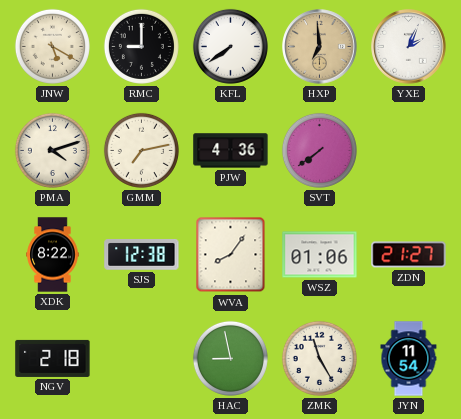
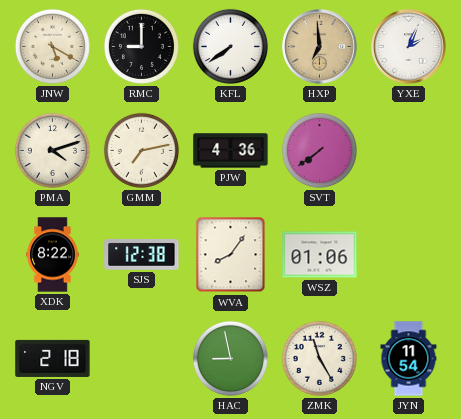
ZDN: 21:27 -> none (409, 255)
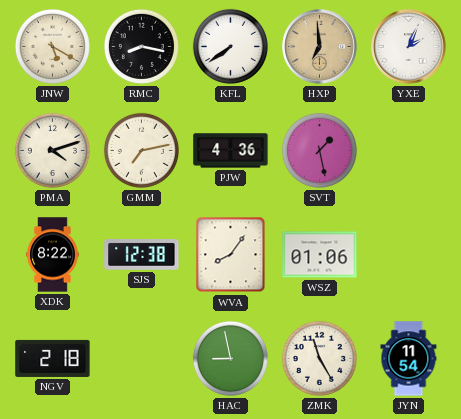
RMC: 9:00 -> 8:17 (141, 46)
SVT: 7:39 -> 1:28 (319, 150)
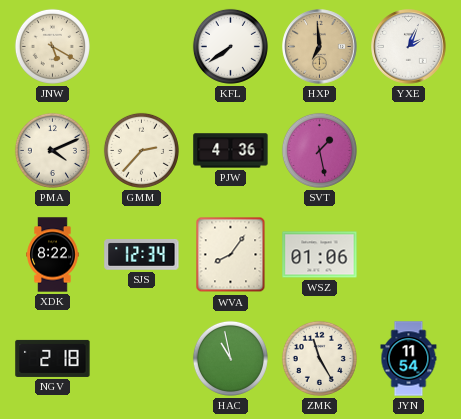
RMC: 8:17 -> none (141, 46)
PMA: 4:12 -> 4:11 (52, 150)
GMM: 7:13 -> 2:37 (141, 150)
SJS: 12:38 -> 12:34 (142, 255)
HAC: 8:58 -> 10:58 (230, 358)
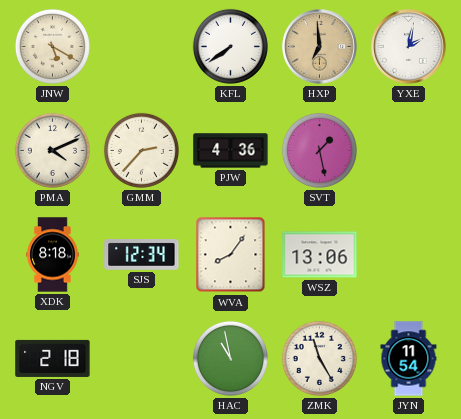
YXE: 2:04 -> 2:02 (409, 47)
XDK: 8:22 -> 8:18 (53, 255)
WSZ: 01:06 -> 13:06 (320, 255)
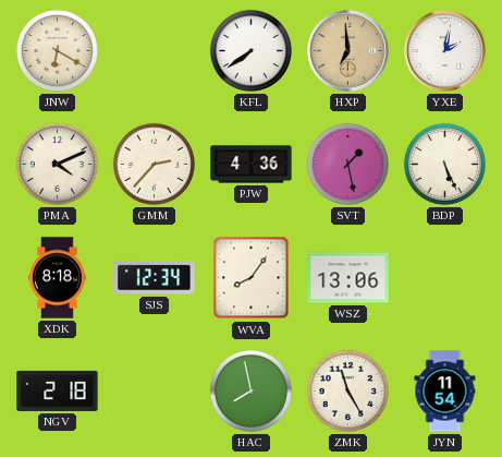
JNW: 5:20 -> 6:20 (57, 50)
BDP: none -> 5:26 (444, 164)
HAC: 10:58 -> 7:58 (250, 390)
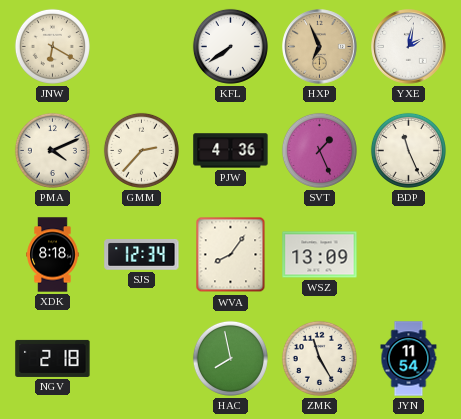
HXP: 6:59 -> 6:56 (320, 47)
SVT: 1:28 -> 1:26 (319, 150)
BDP: 5:26 -> 11:26 (408, 150)
WSZ: 13:06 -> 13:09 (320, 255)
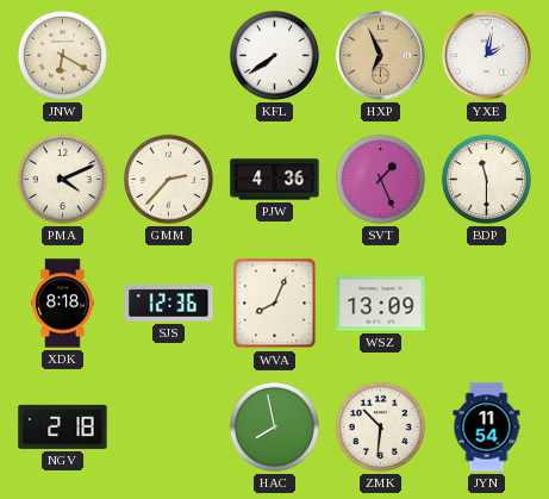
BDP: 11:26 -> 11:30 (486, 179)
SJS: 12:34 -> 12:36 (169, 304)
WVA: 8:06 -> 8:04 (275, 304)
ZMK: 11:25 -> 10:31 (380, 426)
